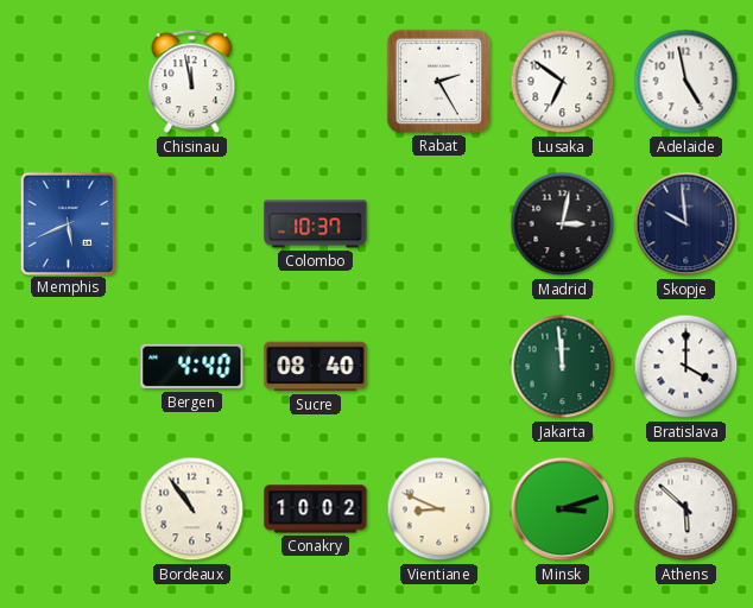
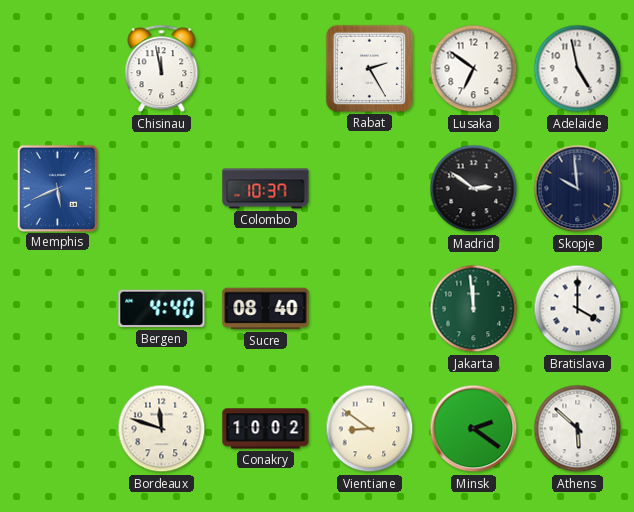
Madrid: 3:02 -> 2:51 (474, 189)
Bordeaux: 10:54 -> 11:48 (162, 429)
Vientiane: 8:49 -> 8:51 (370, 429)
Minsk: 3:12 -> 2:21 (474, 429)
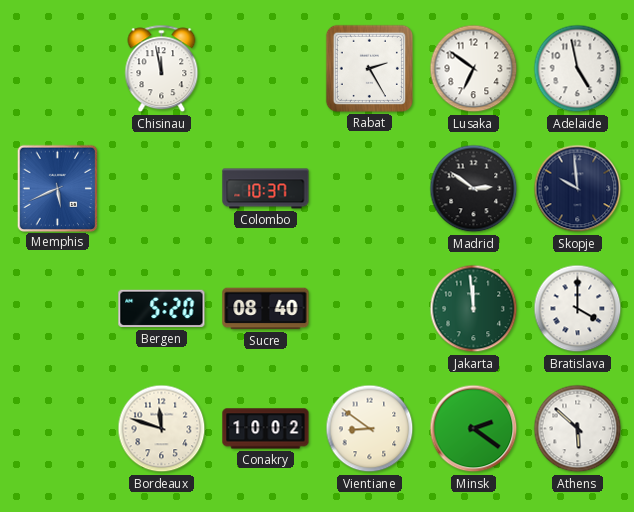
Bergen: 4:40 -> 5:20 (162, 309)
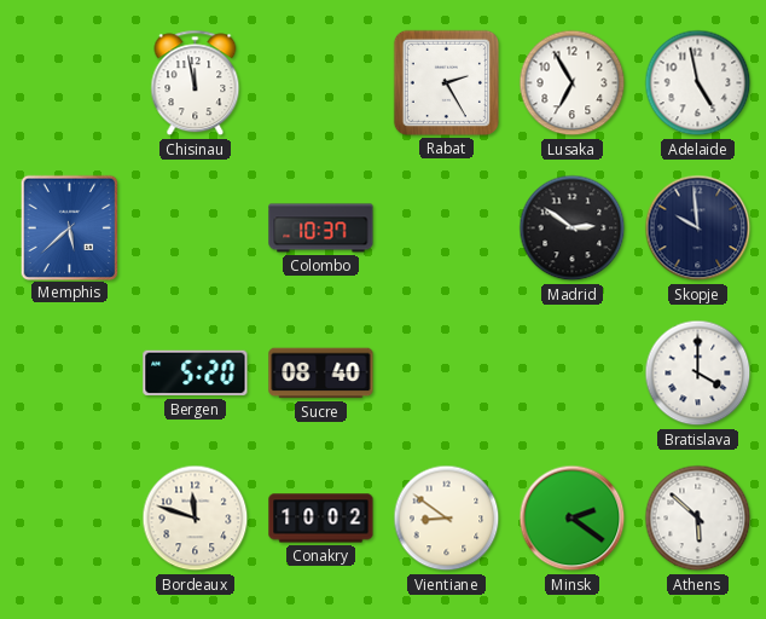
Lusaka: 6:51 -> 6:55 (573, 83)
Memphis: 5:41 -> 5:38 (69, 227)
Jakarta: 11:59 -> none (474, 309)
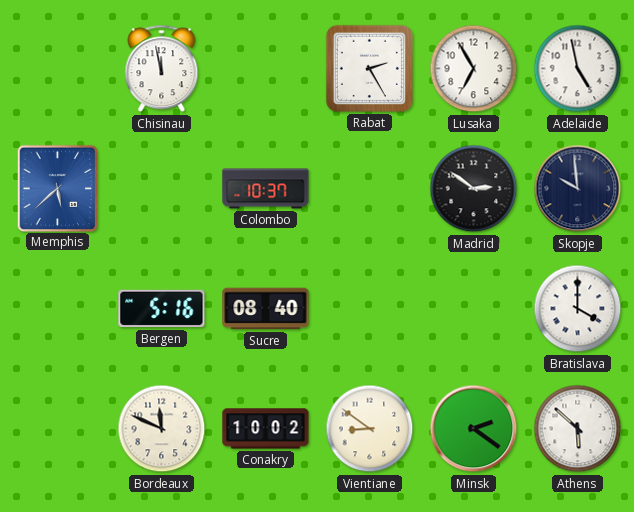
Bergen: 5:20 -> 5:16 (162, 309)
Bordeaux: 11:48 -> 11:49 (162, 429)
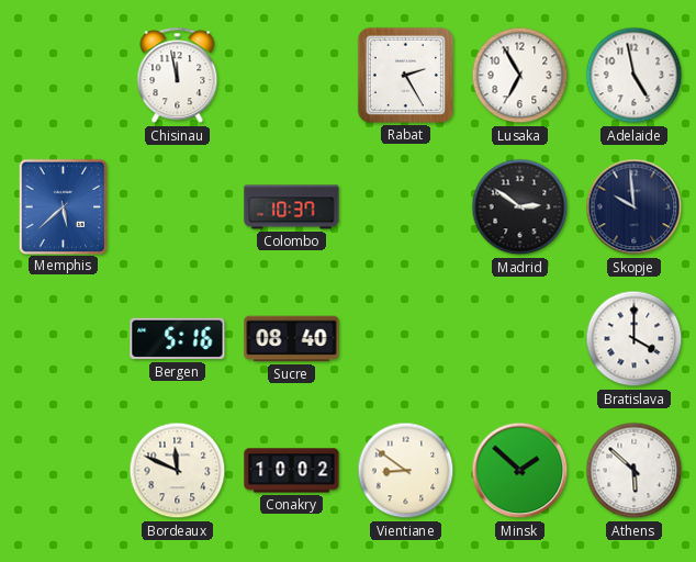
Minsk: 2:21 -> 1:52 (520, 471)
